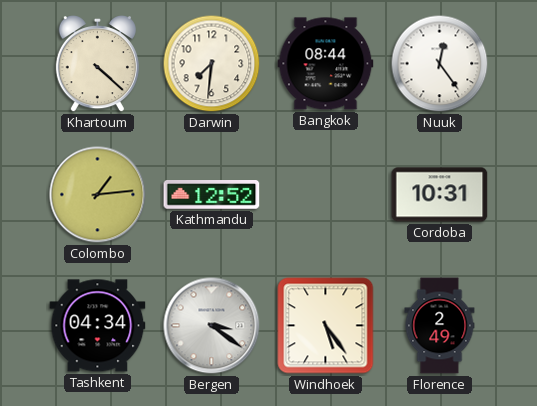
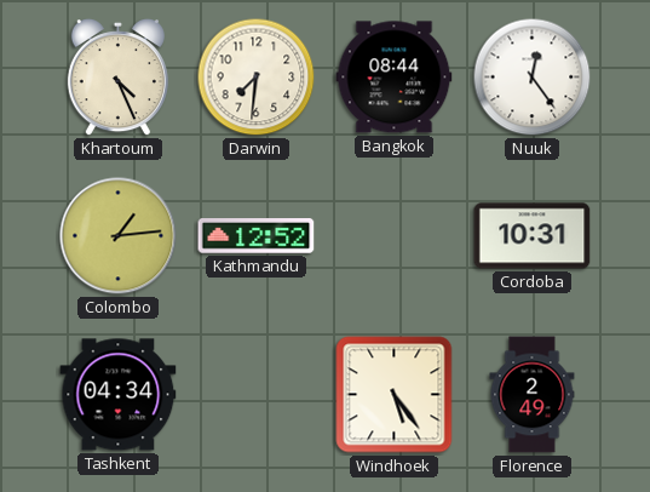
Khartoum: 4:22 -> 4:26 (117, 79)
Bergen: 3:21 -> none (212, 326)
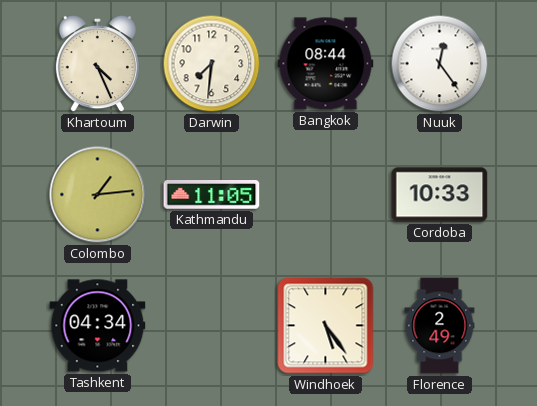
Kathmandu: 12:52 -> 11:05 (212, 195)
Cordoba: 10:31 -> 10:33 (440, 195)
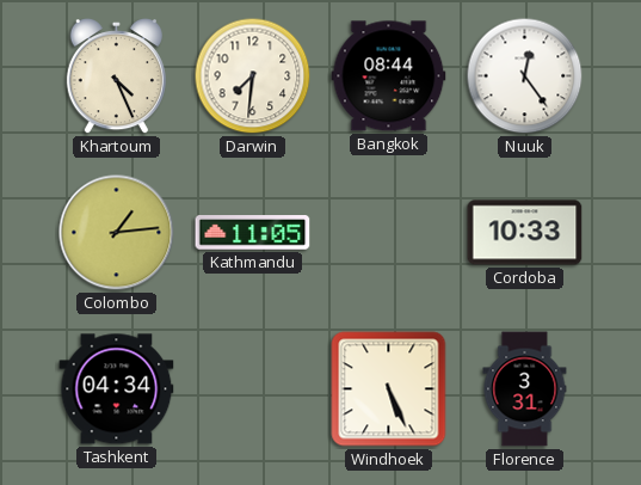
Windhoek: 5:24 -> 5:26 (389, 389)
Florence: 2:49 -> 3:31 (525, 389)
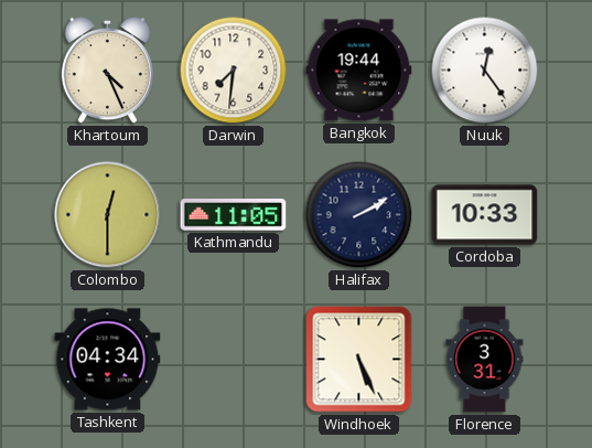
Bangkok: 08:44 -> 19:44 (359, 71)
Colombo: 1:14 -> 12:30 (108, 215)
Halifax: none -> 2:10 (359, 215)
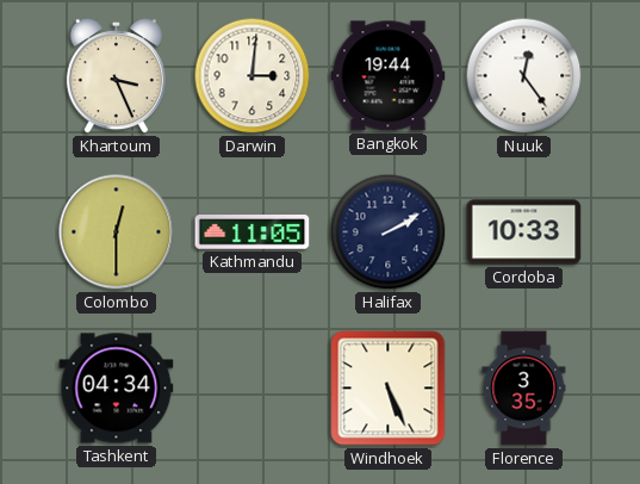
Khartoum: 4:26 -> 3:26 (116, 77)
Darwin: 7:31 -> 3:01 (253, 76)
Florence: 3:31 -> 3:35 (524, 389)
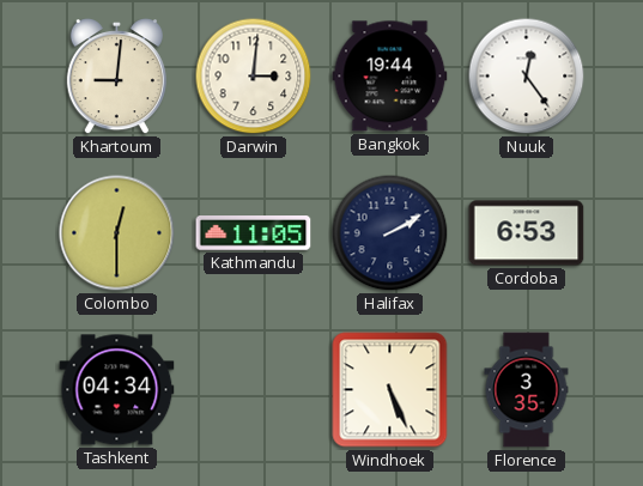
Khartoum: 3:26 -> 9:01 (116, 78)
Cordoba: 10:33 -> 6:53 (527, 233)
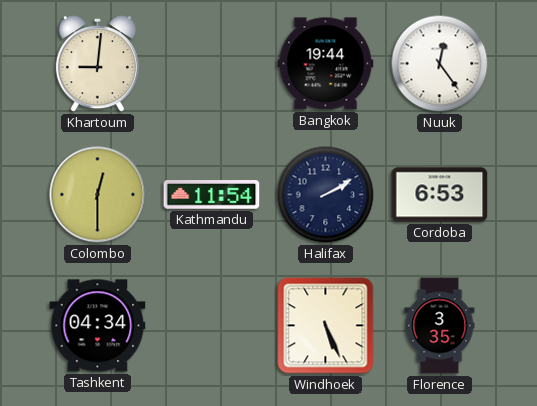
Darwin: 3:01 -> none (254, 77)
Kathmandu: 11:05 -> 11:54 (212, 195)
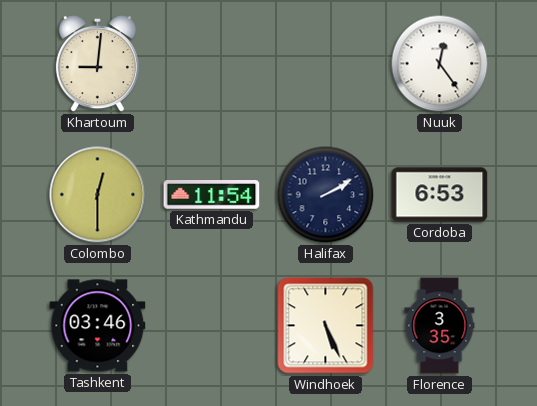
Bangkok: 19:44 -> none (326, 64)
Tashkent: 04:34 -> 03:46 (98, 326)
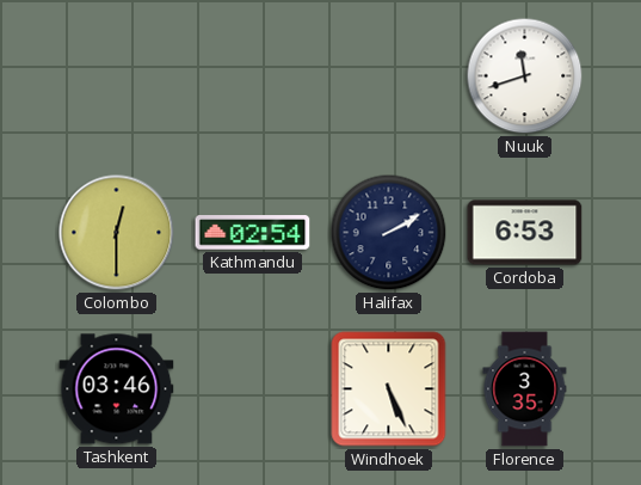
Khartoum: 9:01 -> none (97, 65)
Nuuk: 12:24 -> 11:42 (525, 76)
Kathmandu: 11:54 -> 02:54 (253, 233)
